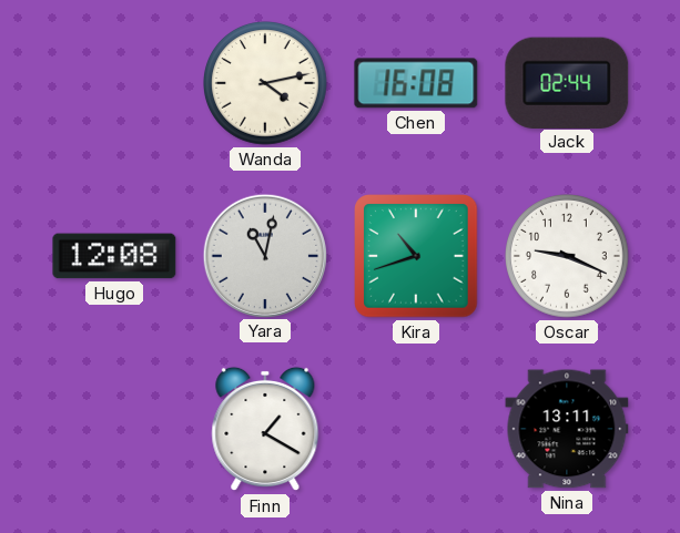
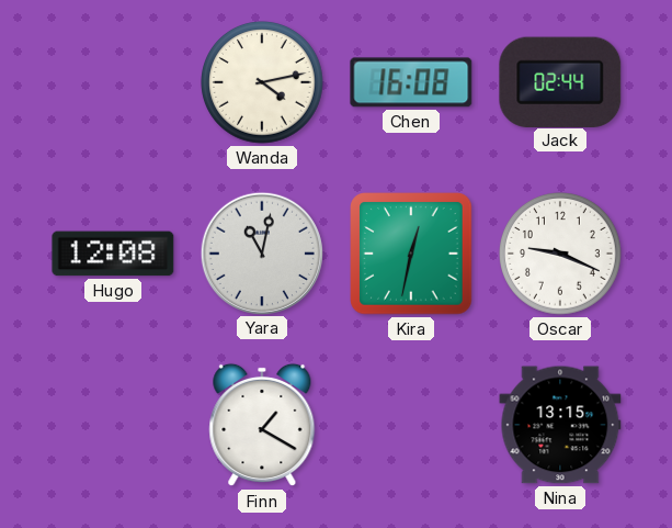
Kira: 10:42 -> 12:32 (411, 254)
Nina: 13:11 -> 13:15 (560, 425)
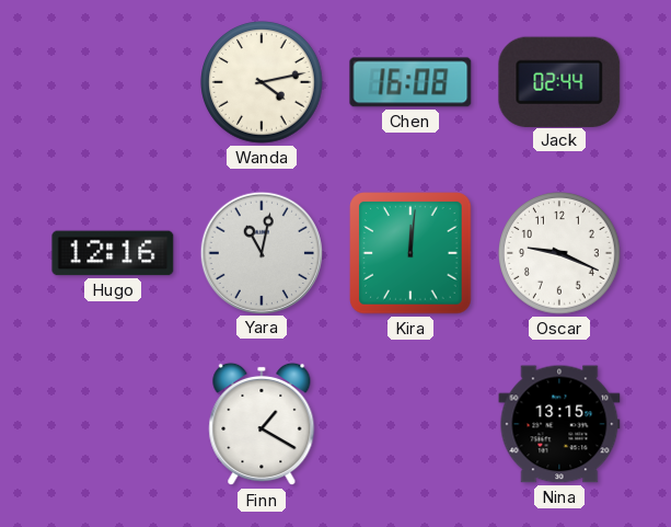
Hugo: 12:08 -> 12:16 (113, 253)
Kira: 12:32 -> 12:01 (410, 253)
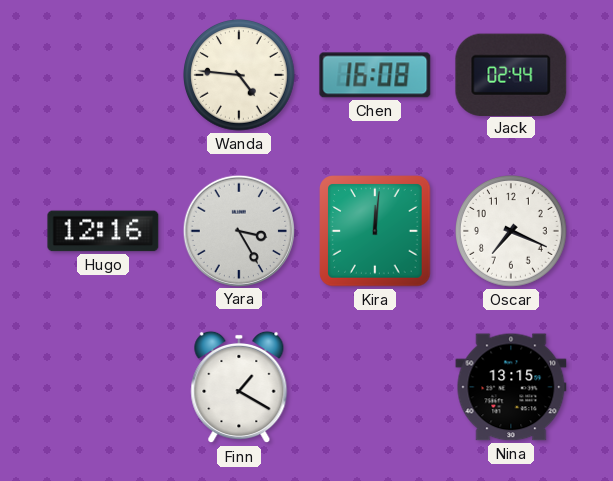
Wanda: 4:13 -> 4:46 (240, 76)
Yara: 11:02 -> 3:25 (238, 230)
Oscar: 9:19 -> 7:19 (512, 232)
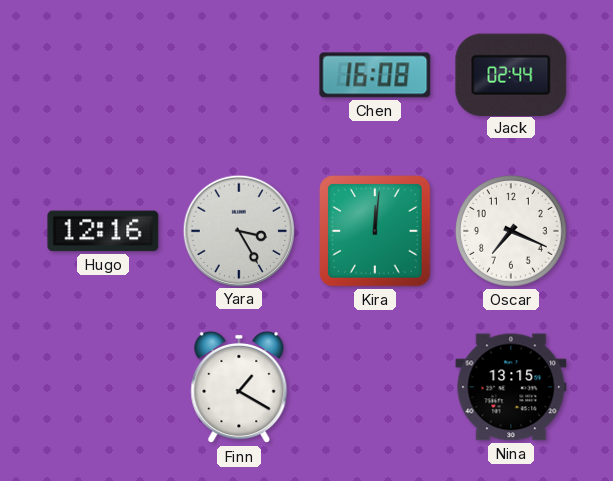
Wanda: 4:46 -> none (240, 76)
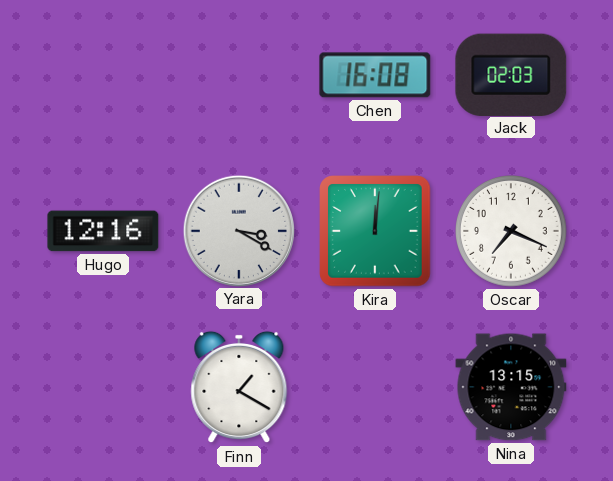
Jack: 02:44 -> 02:03 (511, 74)
Yara: 3:25 -> 3:20 (238, 230)
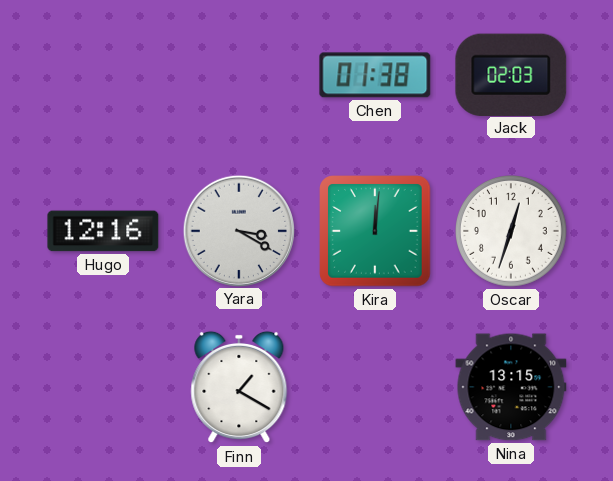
Chen: 16:08 -> 01:38 (375, 75)
Oscar: 7:19 -> 12:33 (512, 232)
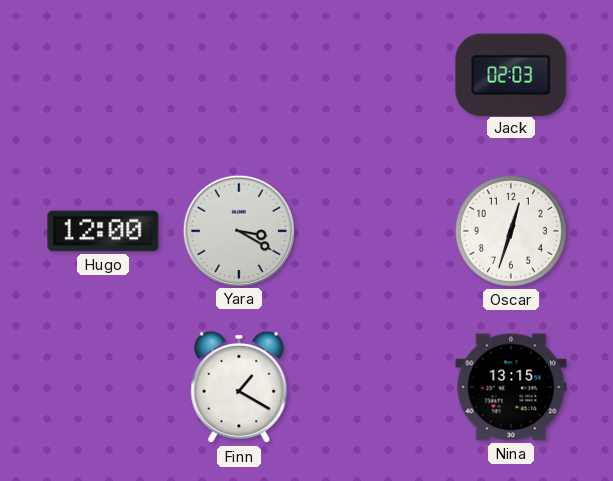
Chen: 01:38 -> none (375, 75)
Hugo: 12:16 -> 12:00 (103, 231)
Kira: 12:01 -> none (375, 231)
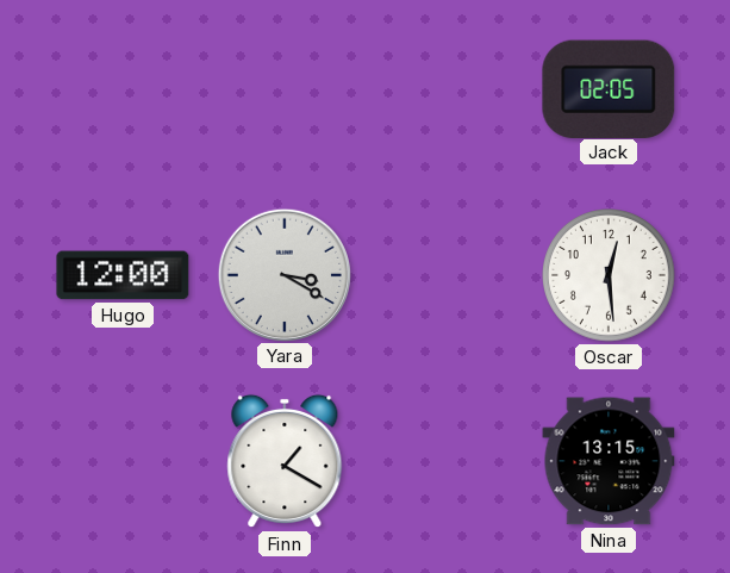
Jack: 02:03 -> 02:05 (609, 88)
Oscar: 12:33 -> 12:29 (610, 276)
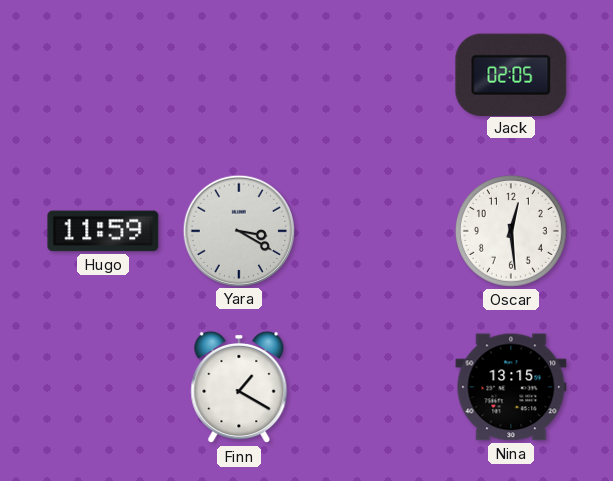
Hugo: 12:00 -> 11:59 (103, 231)
